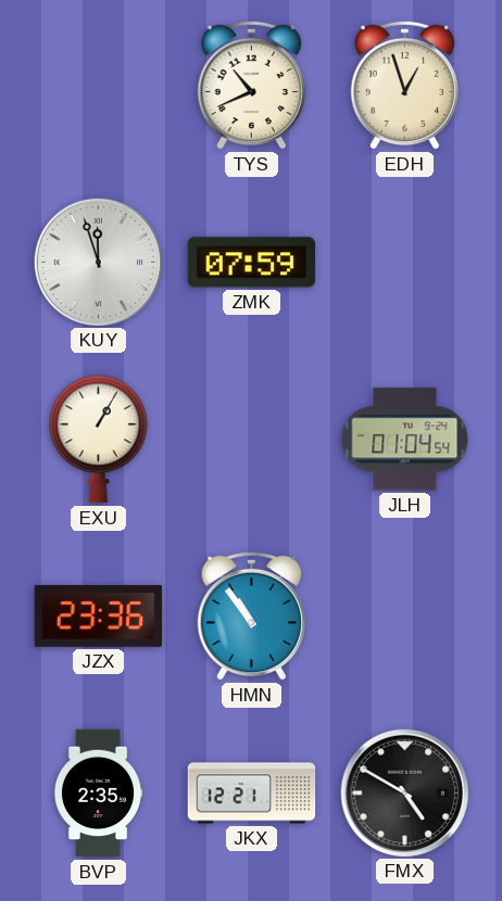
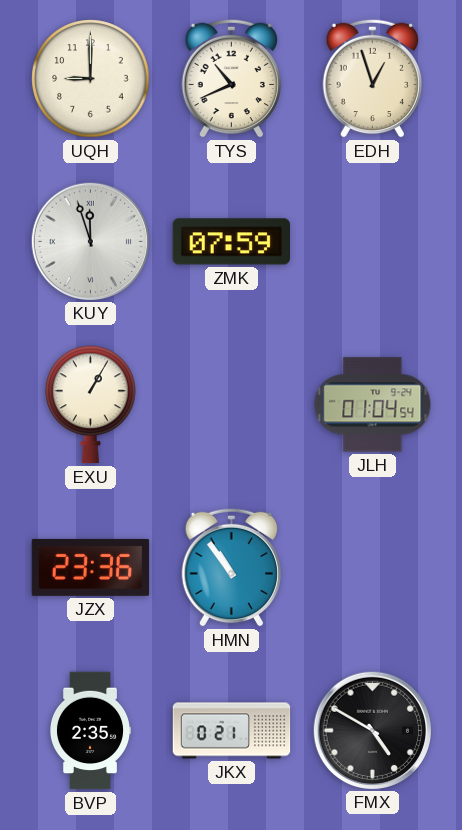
UQH: none -> 9:00 (91, 79)
JKX: 12:21 -> 0:21 (232, 731)
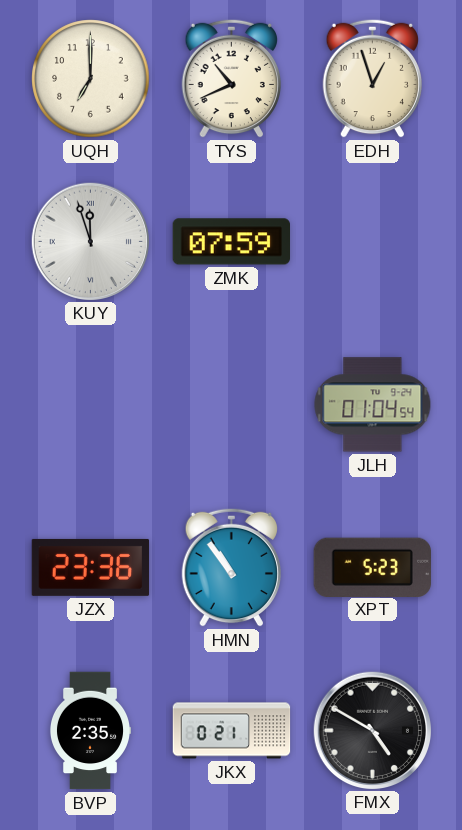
UQH: 9:00 -> 7:00 (91, 79)
EXU: 1:05 -> none (91, 405)
XPT: none -> 5:23 (372, 567)
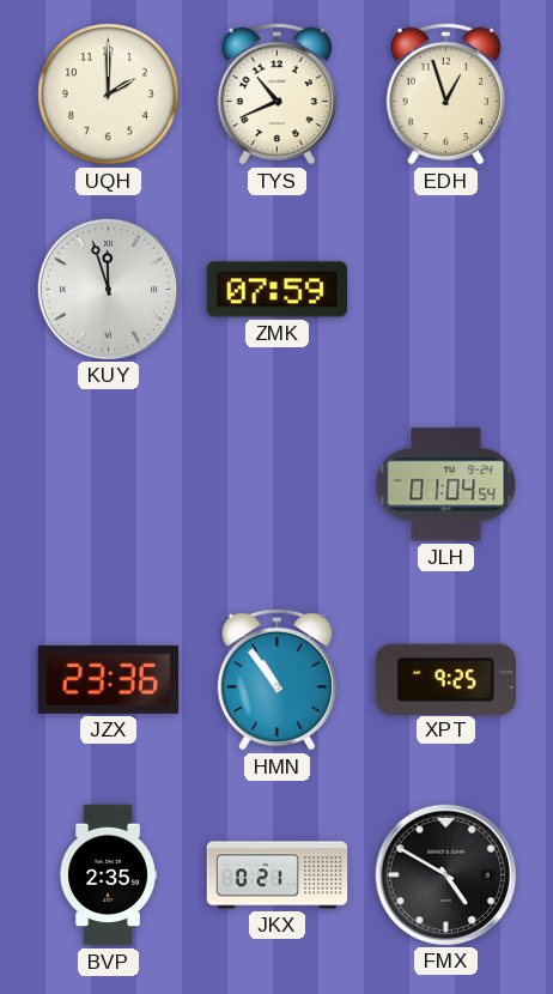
UQH: 7:00 -> 2:00 (109, 95)
XPT: 5:23 -> 9:25 (445, 679)
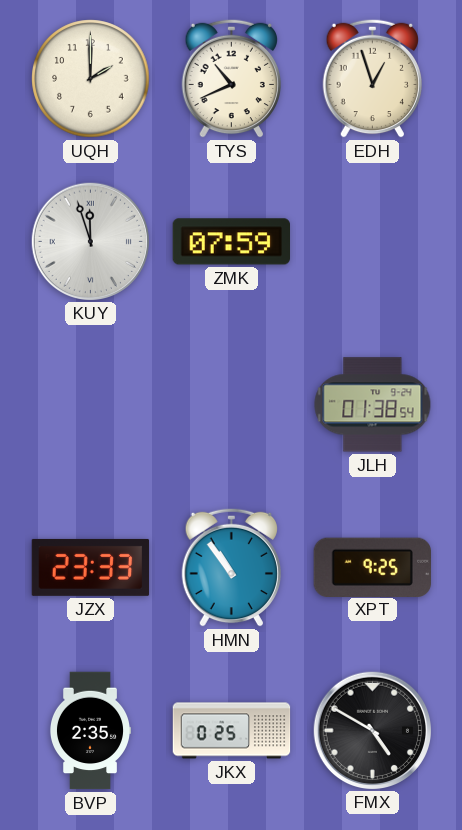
JLH: 01:04 -> 01:38 (373, 405)
JZX: 23:36 -> 23:33 (91, 567)
JKX: 0:21 -> 0:25 (232, 731)
